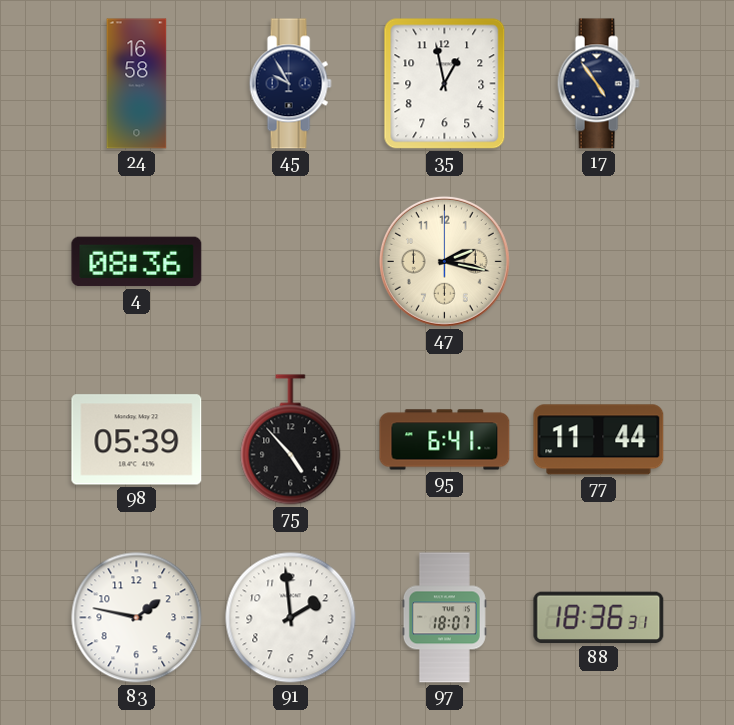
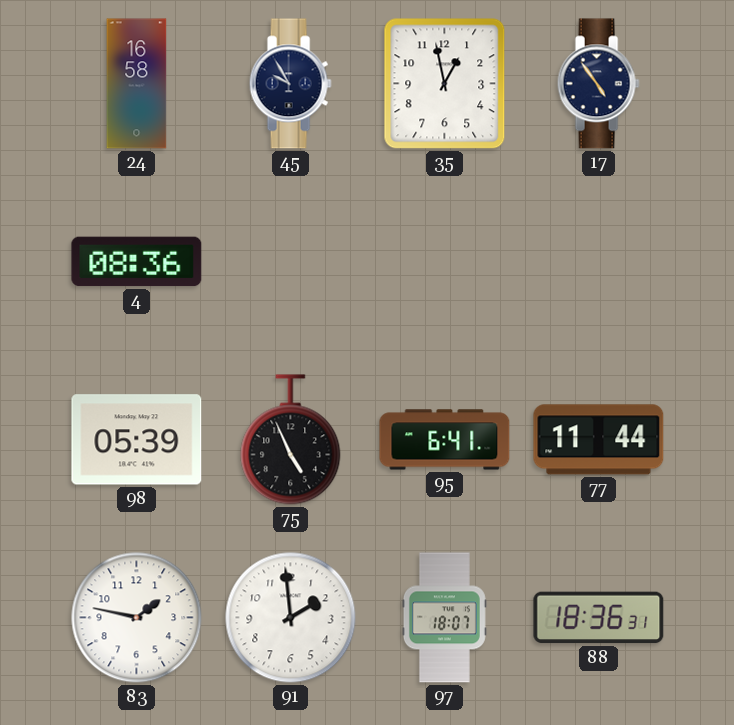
47: 2:17 -> none (444, 261)
75: 4:53 -> 4:56 (291, 440)
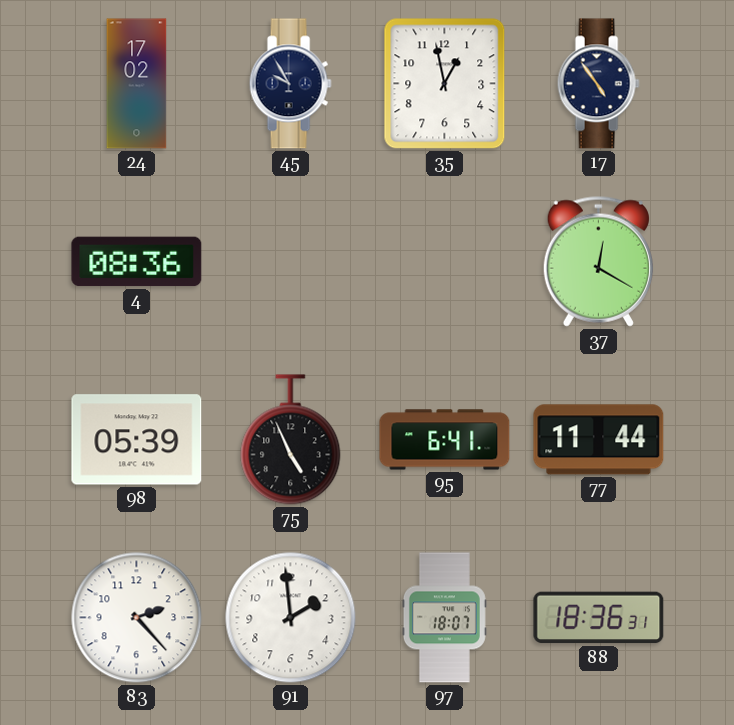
24: 16:58 -> 17:02 (137, 84)
37: none -> 12:20 (598, 261)
83: 1:47 -> 2:23 (137, 618)
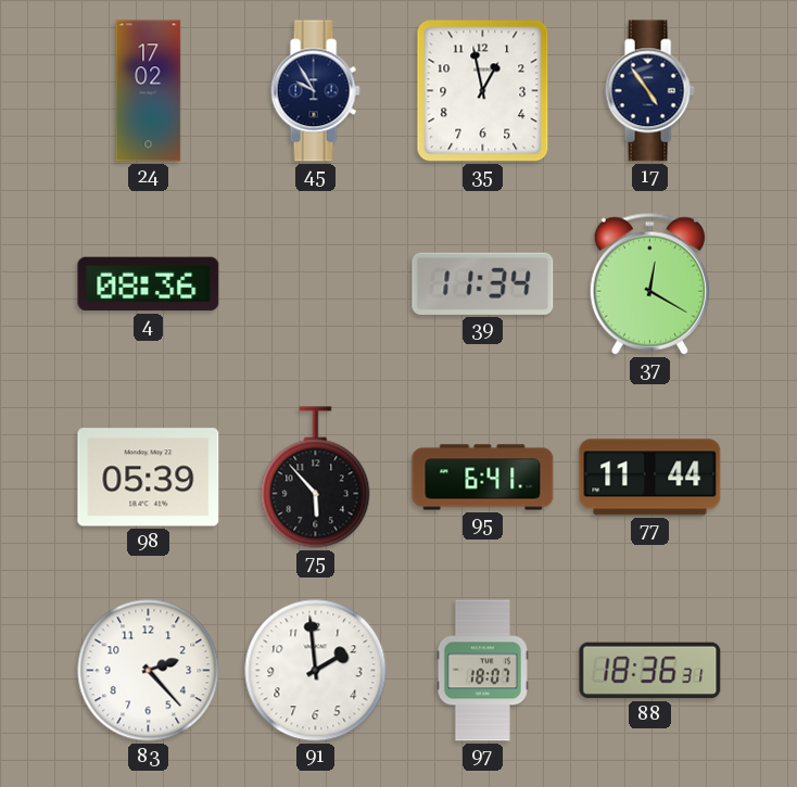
39: none -> 11:34 (483, 283)
75: 4:56 -> 5:53 (316, 478)
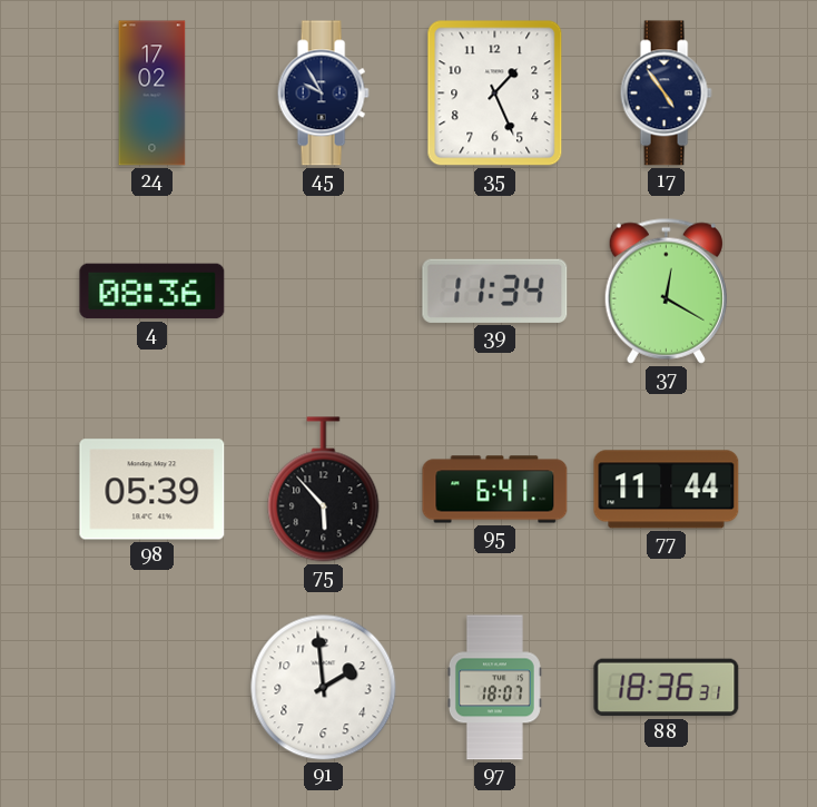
35: 12:58 -> 1:26 (495, 94)
83: 2:23 -> none (149, 671)
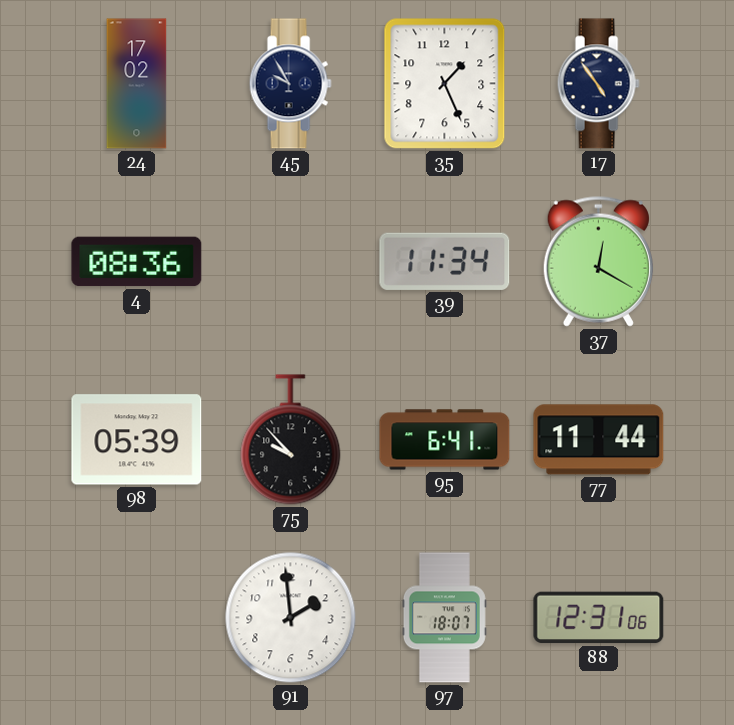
75: 5:53 -> 9:53 (291, 440)
88: 18:36 -> 12:31 (599, 618)
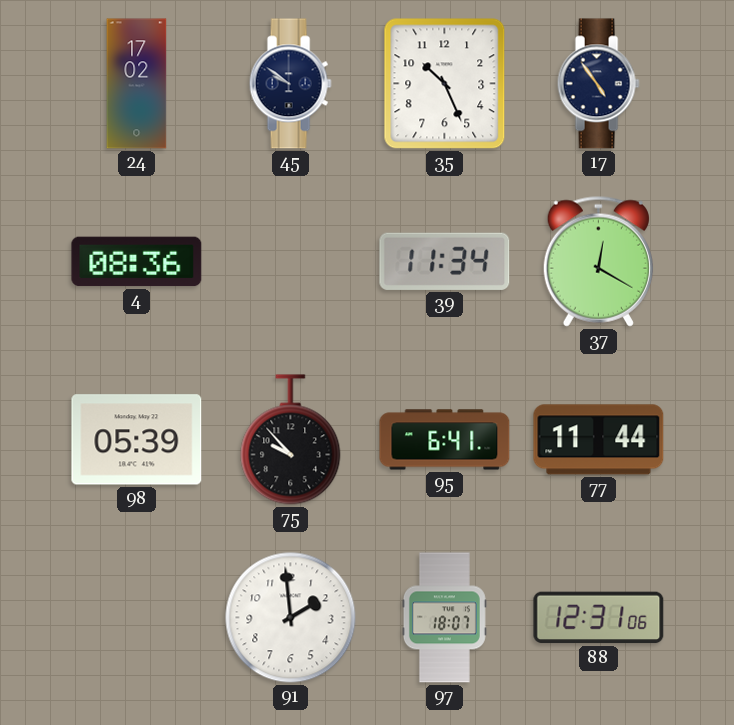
45: 9:55 -> 9:51 (290, 84)
35: 1:26 -> 10:26 (445, 84)
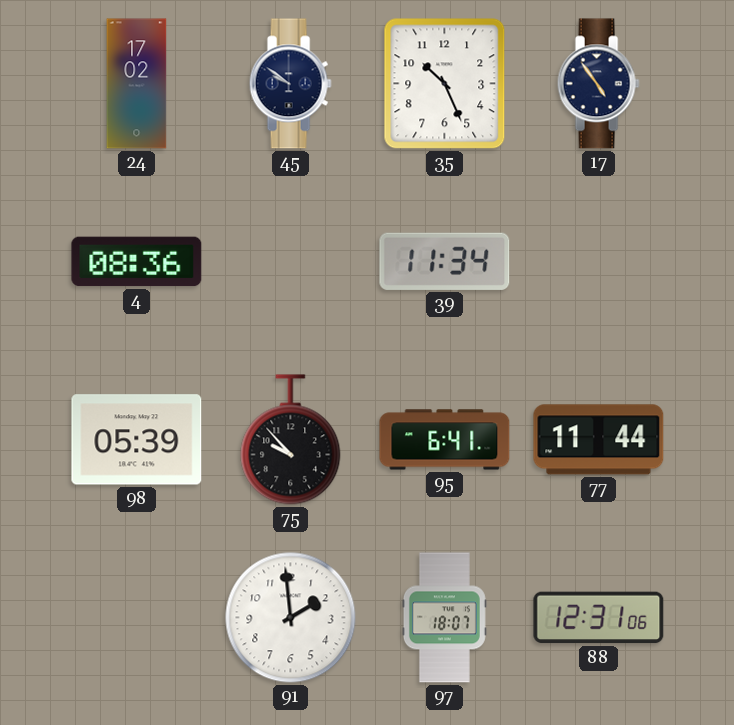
37: 12:20 -> none (598, 261)
